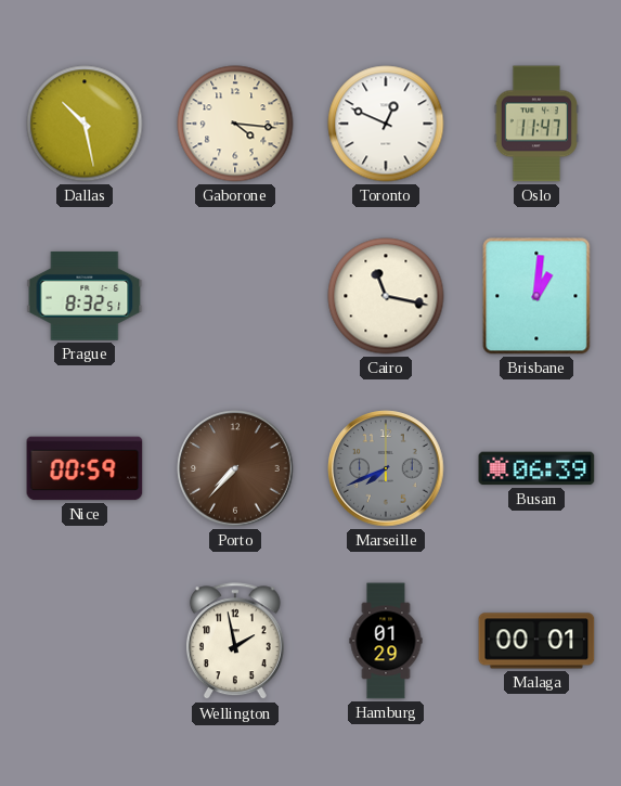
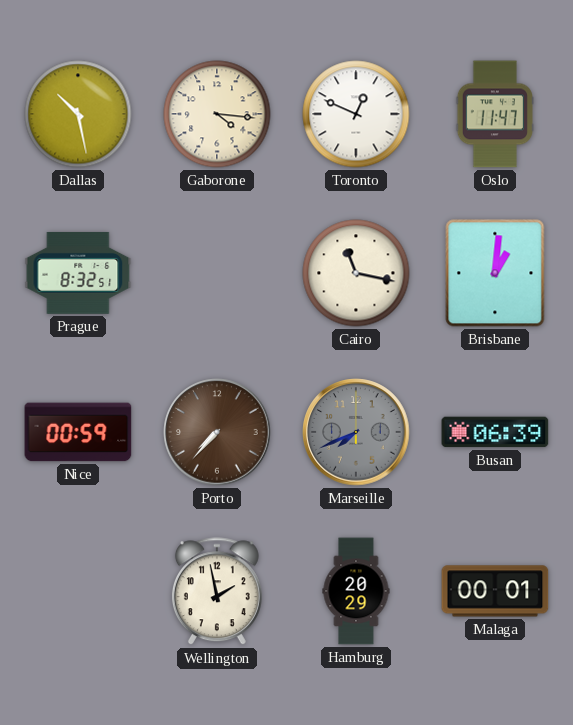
Hamburg: 01:29 -> 20:29 (356, 591)
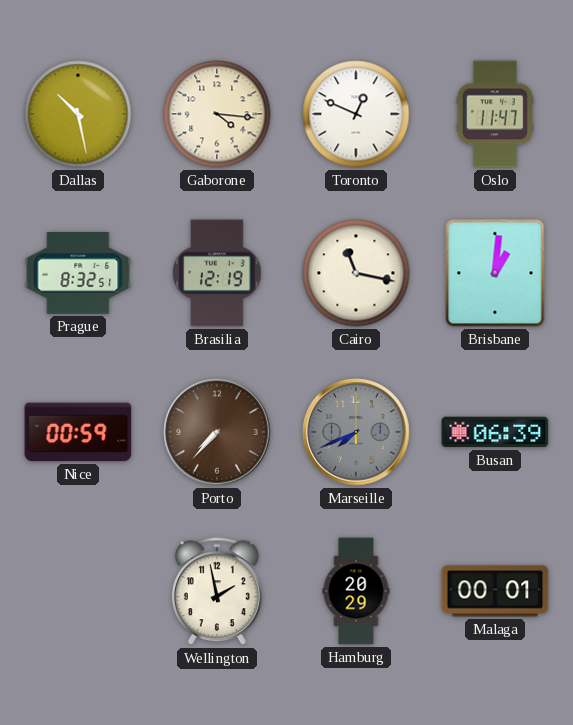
Brasilia: none -> 12:19 (217, 273)
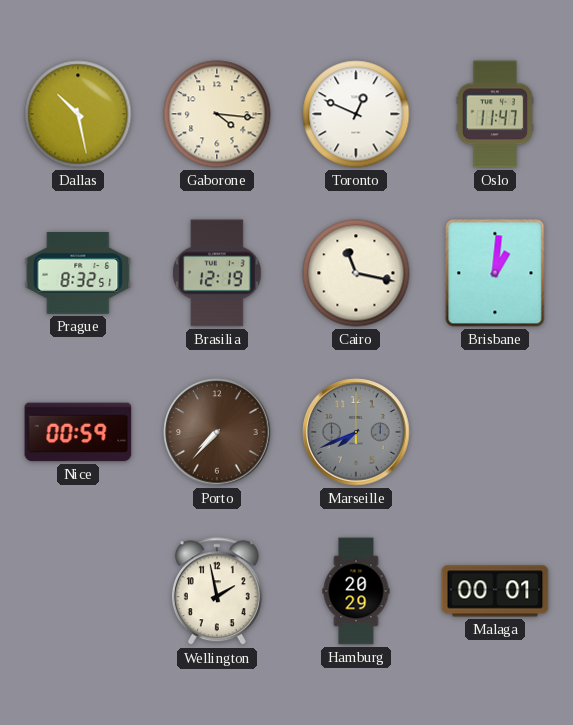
Busan: 06:39 -> none (495, 432)
